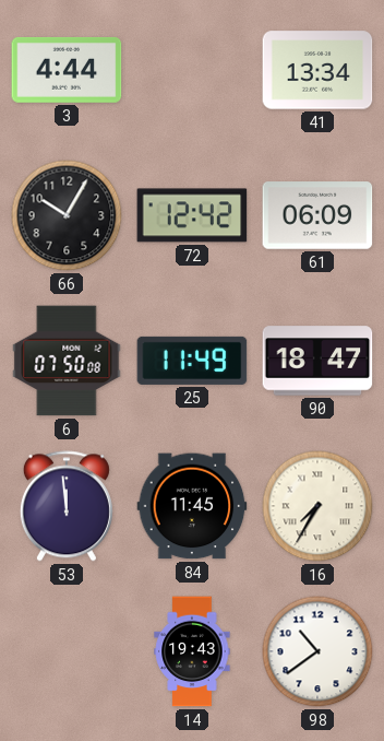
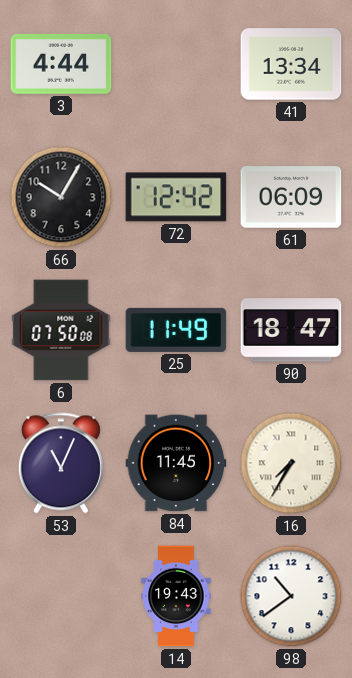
53: 11:59 -> 11:04 (61, 463)
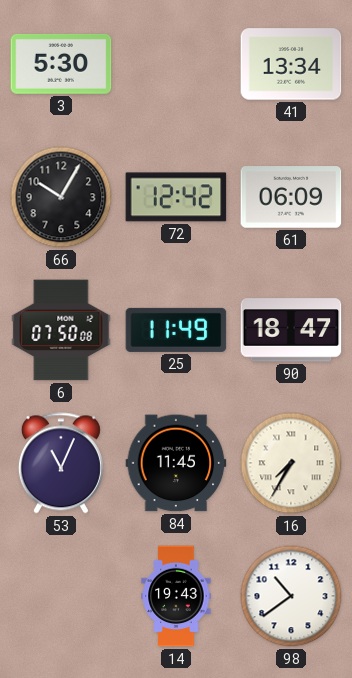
3: 4:44 -> 5:30 (61, 64)
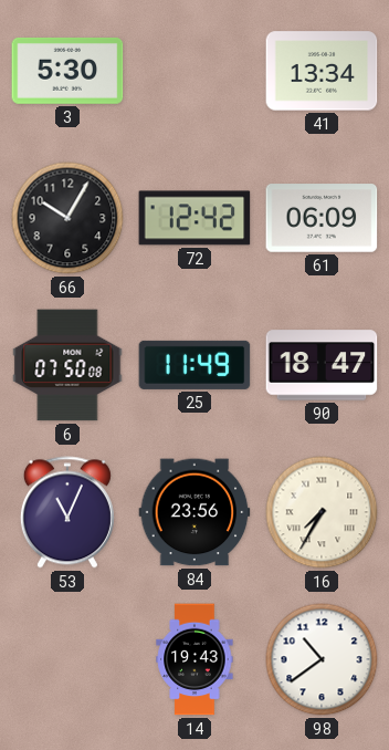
84: 11:45 -> 23:56 (195, 512)
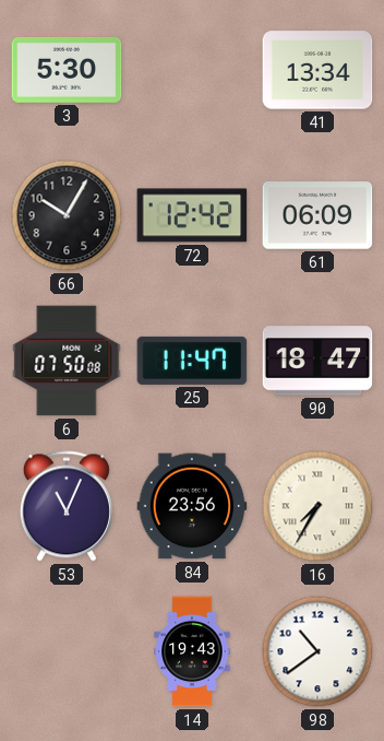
25: 11:49 -> 11:47 (192, 361)
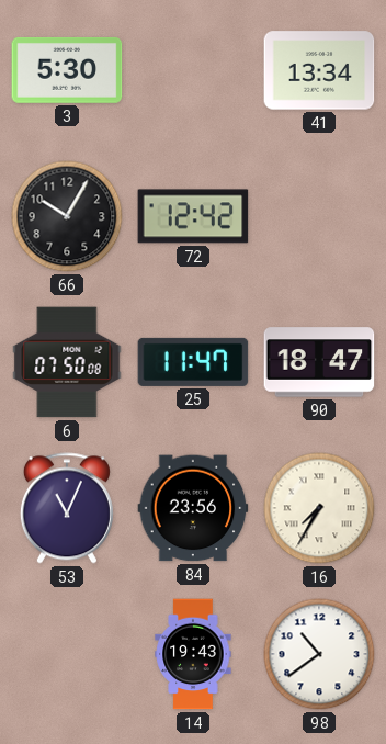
61: 06:09 -> none (317, 215)
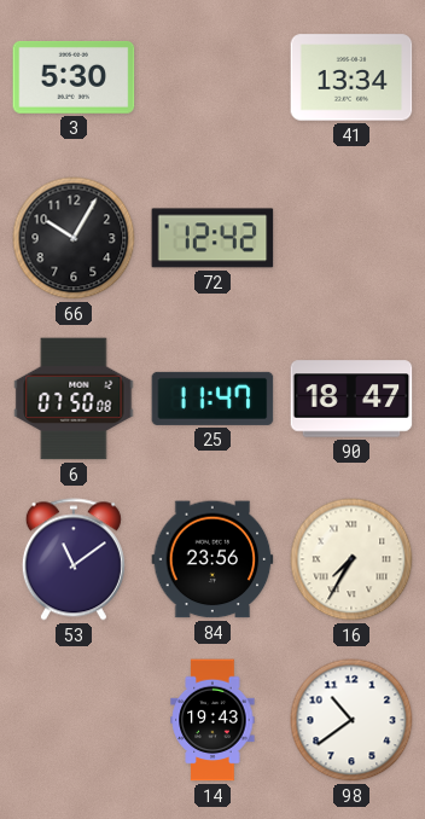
53: 11:04 -> 11:09 (74, 559)
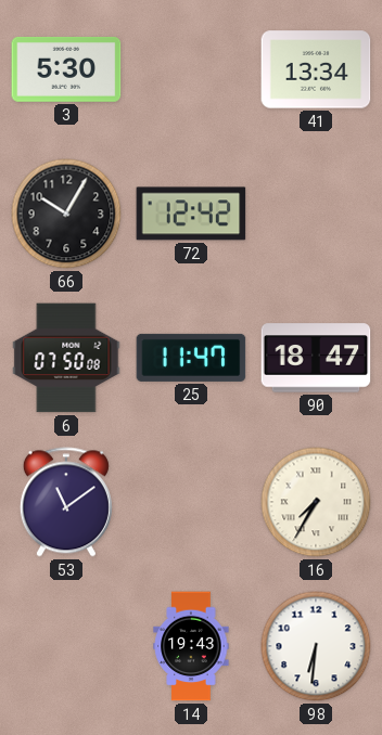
84: 23:56 -> none (212, 559)
98: 10:39 -> 6:31 (316, 646)
